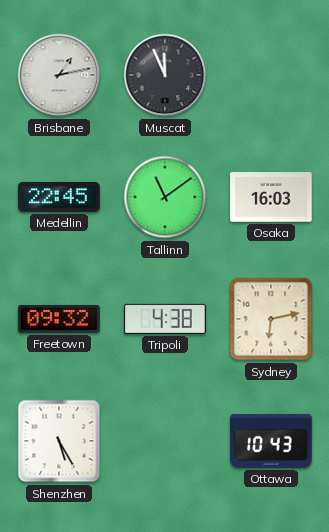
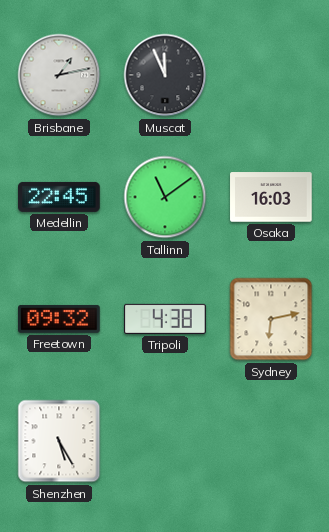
Ottawa: 10:43 -> none (271, 441)
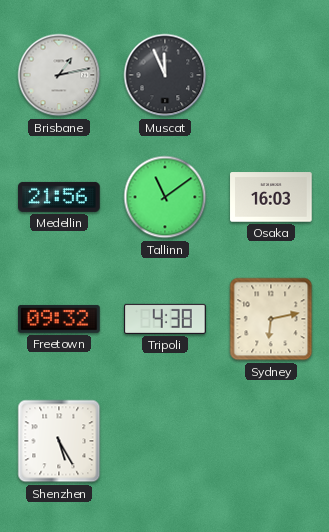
Medellin: 22:45 -> 21:56 (59, 197)
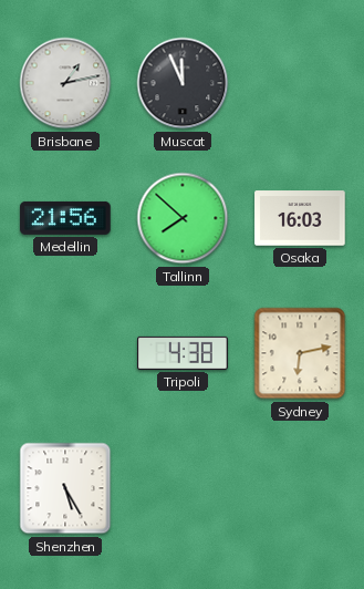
Tallinn: 11:09 -> 7:52 (183, 218)
Freetown: 09:32 -> none (59, 319)
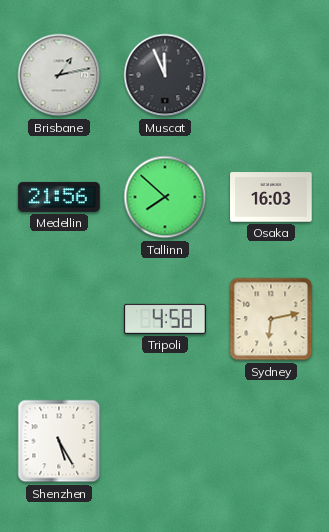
Tripoli: 4:38 -> 4:58 (165, 319)
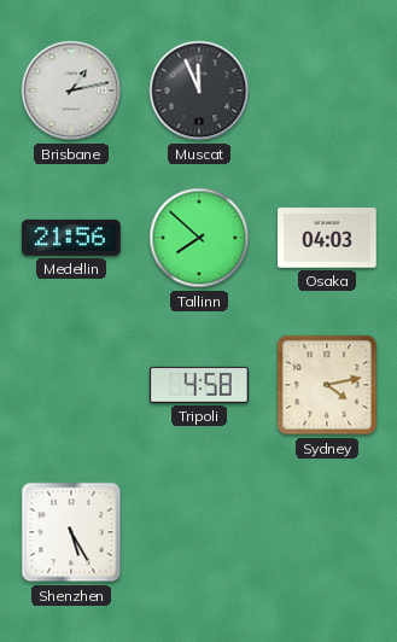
Osaka: 16:03 -> 04:03 (327, 238)
Sydney: 6:13 -> 4:13 (327, 385)
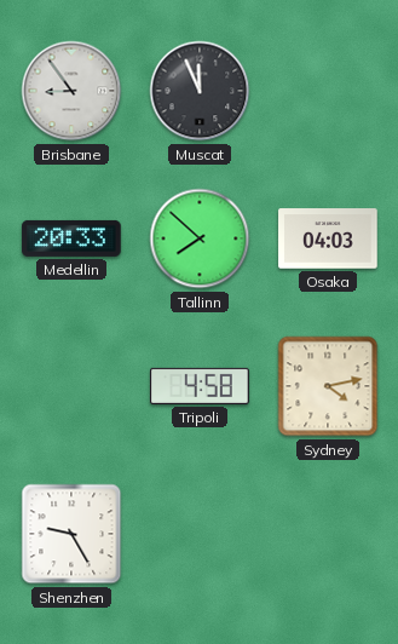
Brisbane: 1:13 -> 8:54 (71, 91)
Medellin: 21:56 -> 20:33 (71, 238)
Shenzhen: 5:25 -> 9:25 (71, 534)
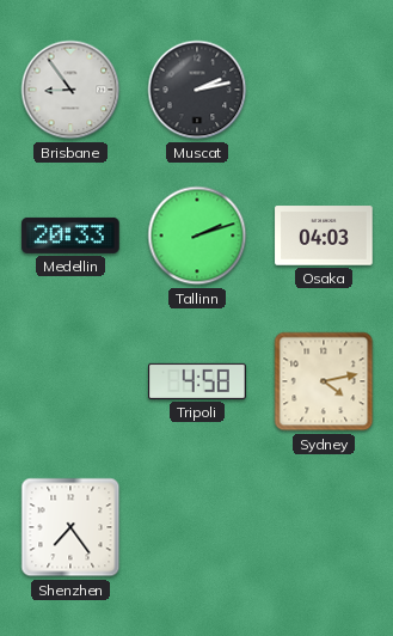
Muscat: 11:56 -> 2:13 (197, 90)
Tallinn: 7:52 -> 2:12 (197, 236)
Shenzhen: 9:25 -> 7:24 (70, 527)
